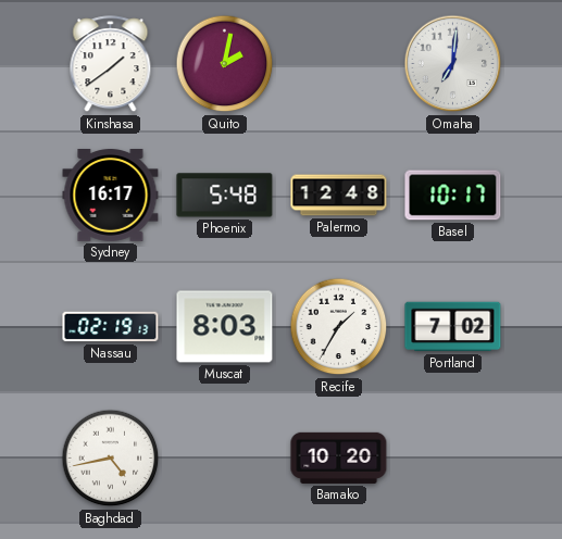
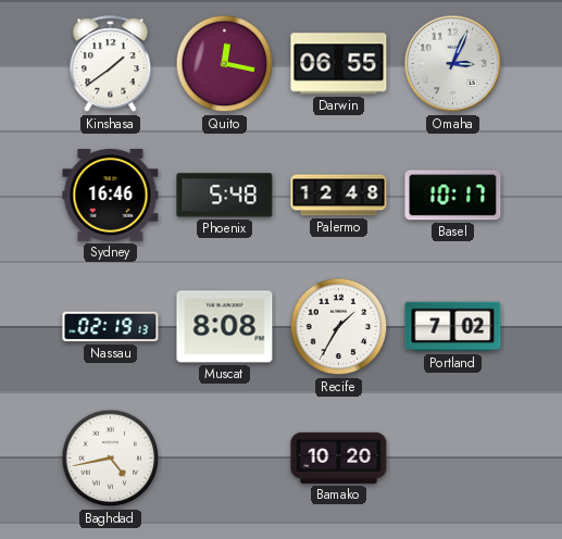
Quito: 2:02 -> 12:17 (225, 64)
Darwin: none -> 06:55 (339, 64)
Omaha: 7:01 -> 3:04 (453, 64)
Sydney: 16:17 -> 16:46 (111, 196)
Muscat: 8:03 -> 8:08 (225, 327)
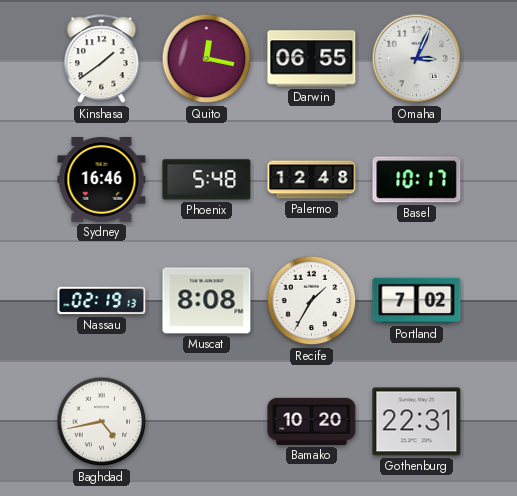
Gothenburg: none -> 22:31 (417, 422)
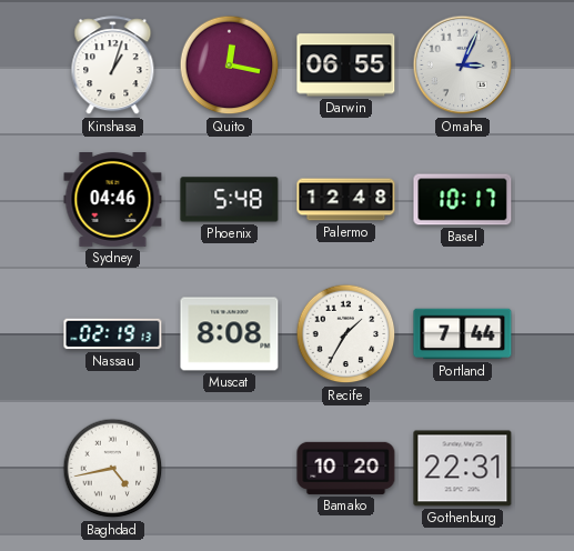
Kinshasa: 1:39 -> 1:03 (113, 66)
Sydney: 16:46 -> 04:46 (113, 200)
Portland: 7:02 -> 7:44 (463, 334)
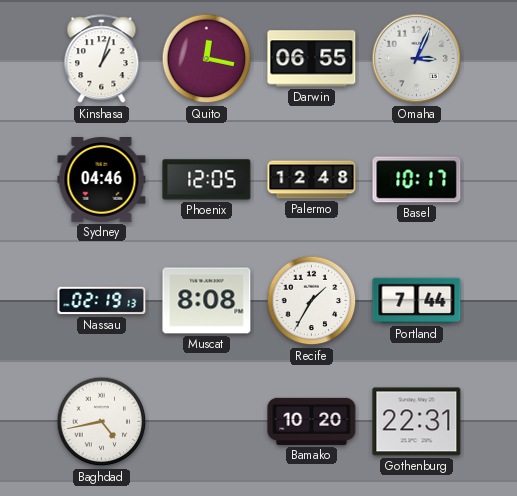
Phoenix: 5:48 -> 12:05 (207, 180)
